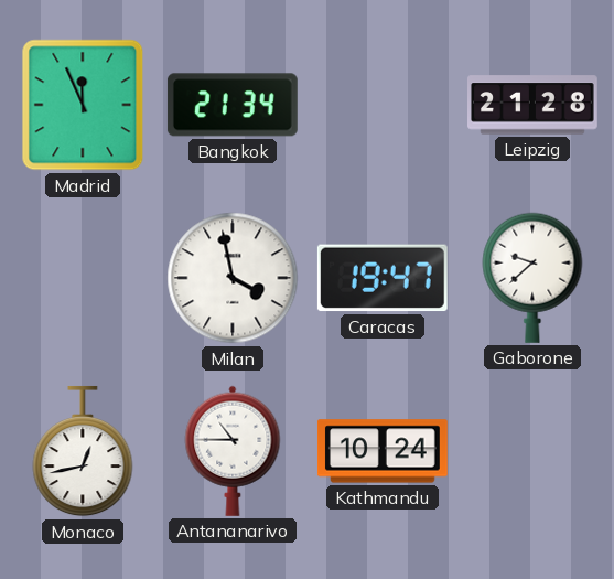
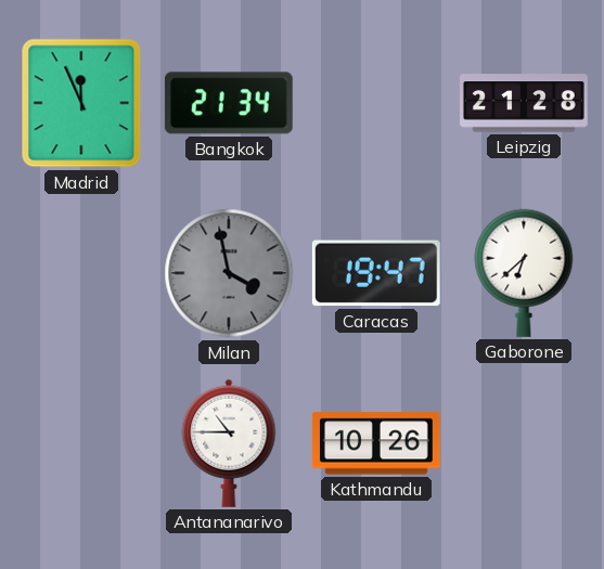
Milan dial: white -> grey (229, 273)
Gaborone: 9:38 -> 6:38 (524, 273)
Monaco: 12:43 -> none (83, 451)
Kathmandu: 10:24 -> 10:26 (376, 443)
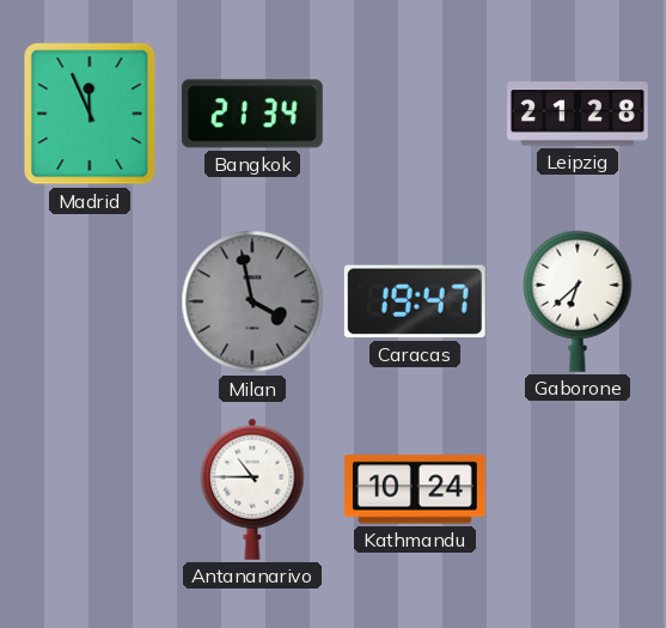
Kathmandu: 10:26 -> 10:24 (415, 489)
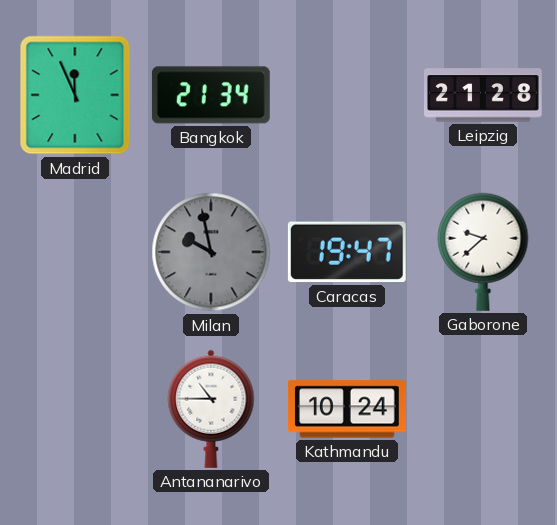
Milan: 3:58 -> 9:58 (211, 252)
Gaborone: 6:38 -> 9:38 (483, 252)
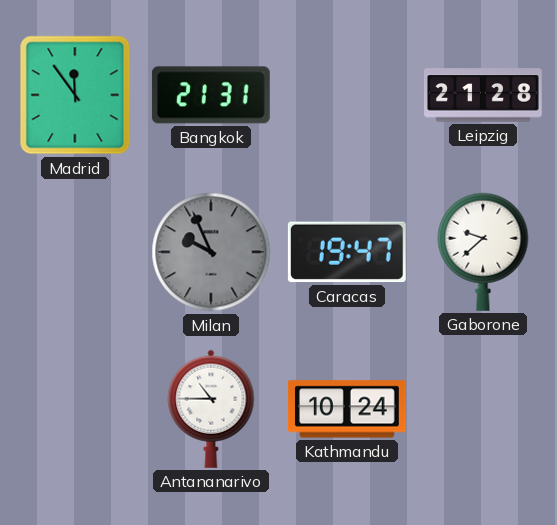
Madrid: 11:56 -> 11:54 (75, 95)
Bangkok: 21:34 -> 21:31 (211, 95)
Milan: 9:58 -> 9:56 (211, 252)
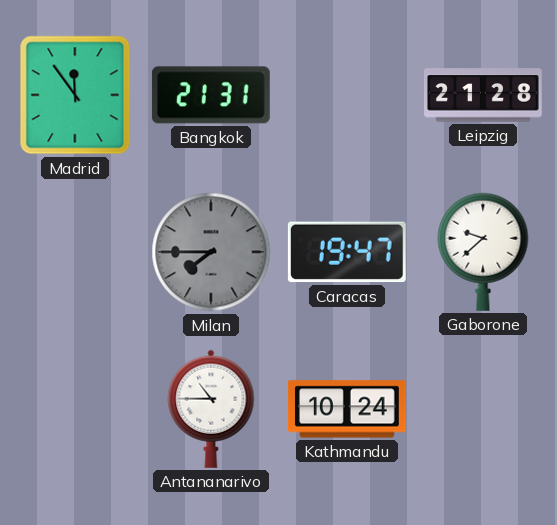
Milan: 9:56 -> 7:45 (211, 252)
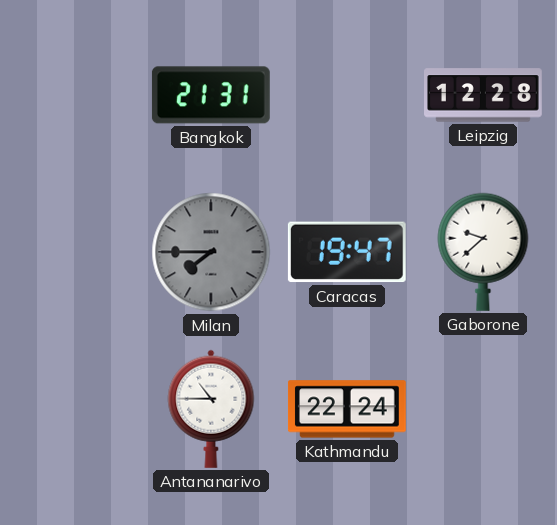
Madrid: 11:54 -> none (75, 95)
Leipzig: 21:28 -> 12:28 (484, 95)
Kathmandu: 10:24 -> 22:24 (347, 409)
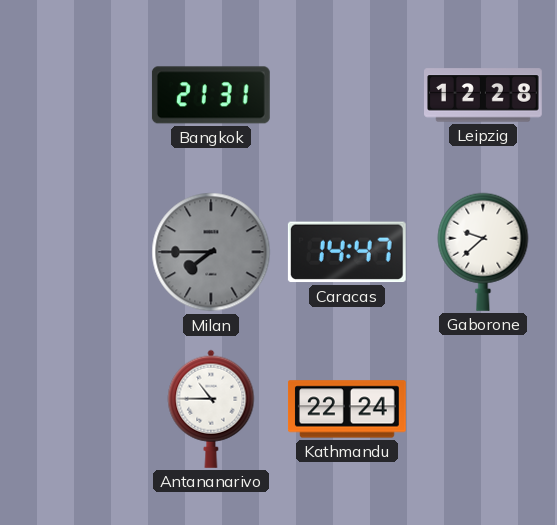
Caracas: 19:47 -> 14:47 (347, 252)
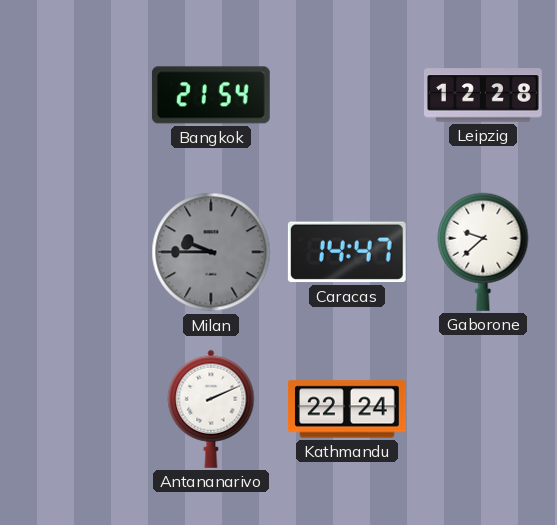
Bangkok: 21:31 -> 21:54 (211, 95)
Milan: 7:45 -> 9:45 (211, 252)
Antananarivo: 10:45 -> 2:11 (211, 409)
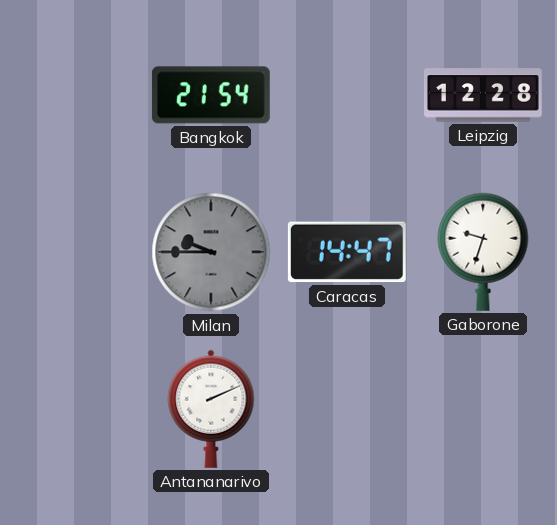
Gaborone: 9:38 -> 9:33 (483, 252)
Kathmandu: 22:24 -> none (347, 409)
